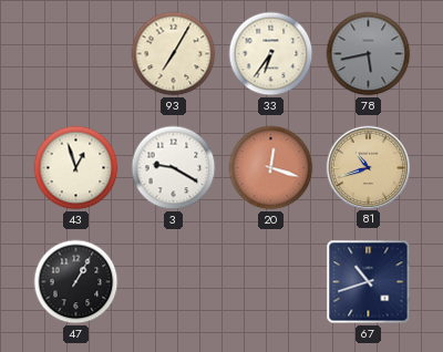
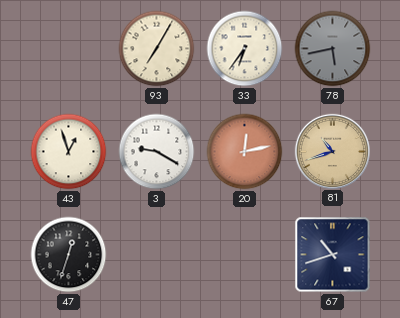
20: 12:18 -> 12:13 (245, 152)
47: 1:05 -> 12:33 (69, 255)
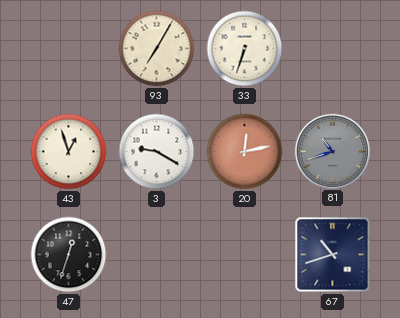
33: 6:36 -> 6:33 (245, 49)
78: 5:43 -> none (333, 49)
81 dial: champagne -> grey (332, 151)
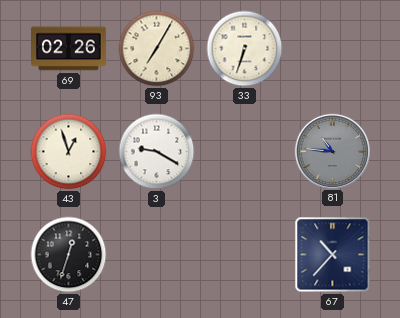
69: none -> 02:26 (69, 49)
20: 12:13 -> none (245, 152)
81: 10:42 -> 10:46 (332, 151)
67: 10:42 -> 10:37 (333, 255)
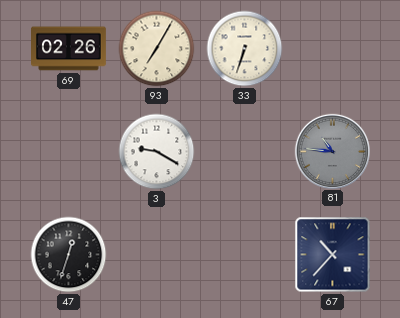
43: 12:57 -> none (69, 152)
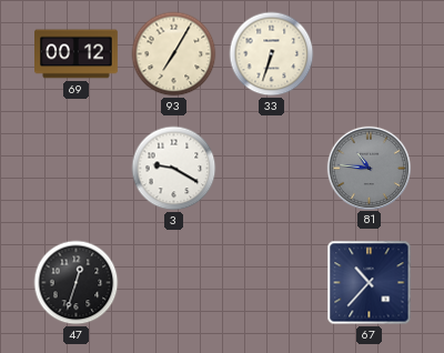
69: 02:26 -> 00:12 (77, 54)
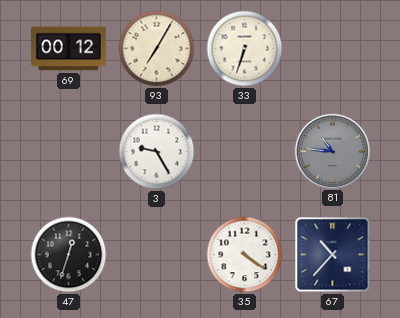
3: 9:20 -> 9:25 (157, 152)
35: none -> 4:21 (245, 255)
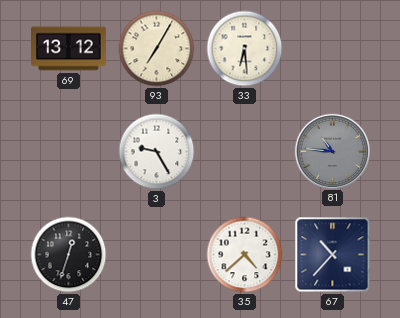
69: 00:12 -> 13:12 (69, 49)
33: 6:33 -> 6:29 (245, 49)
35: 4:21 -> 4:38 (245, 255)
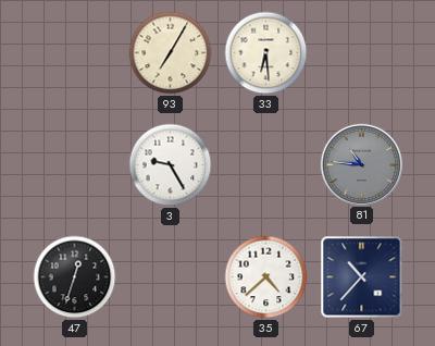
69: 13:12 -> none (69, 49)
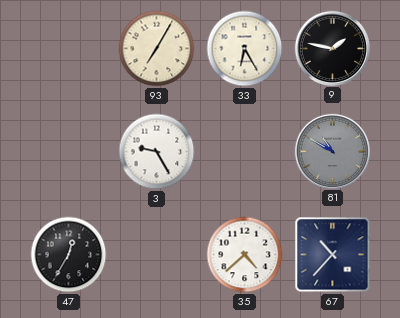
33: 6:29 -> 6:25 (245, 49)
9: none -> 1:47 (332, 48)
81: 10:46 -> 10:50 (332, 151)
47: 12:33 -> 12:35 (69, 255)
